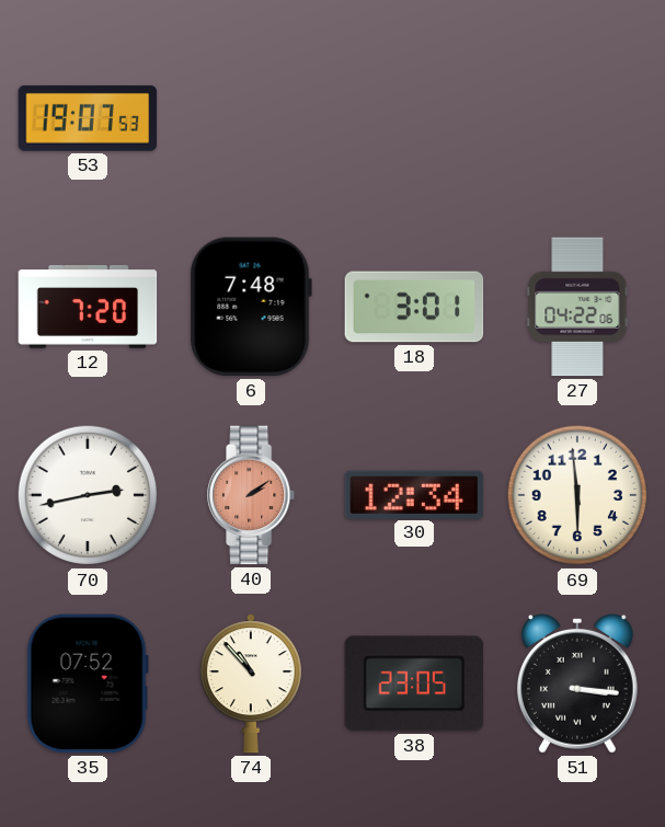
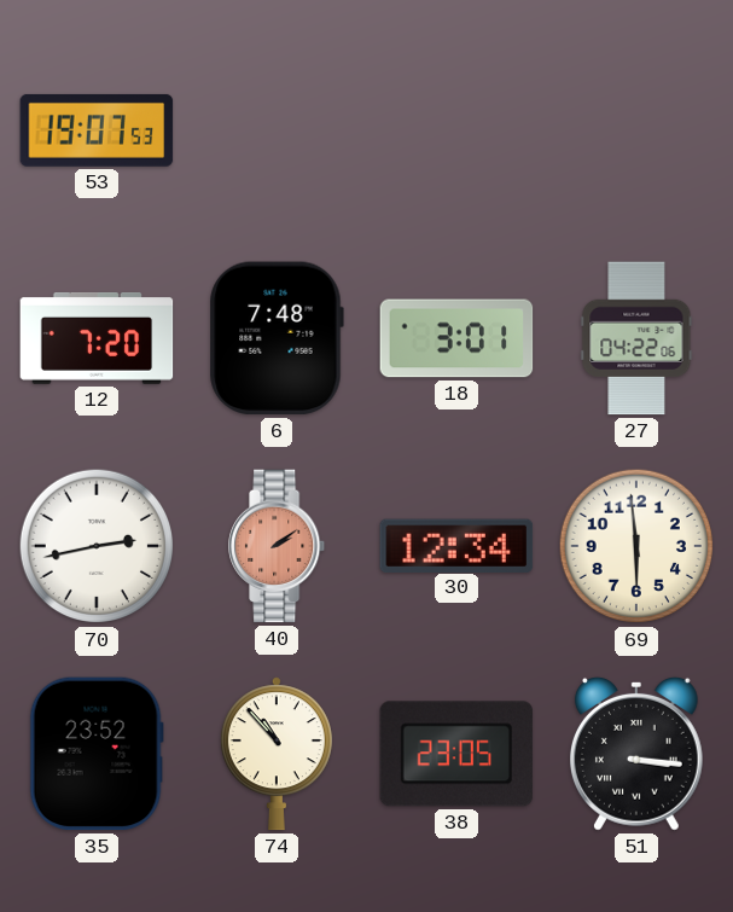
35: 07:52 -> 23:52 (97, 754)
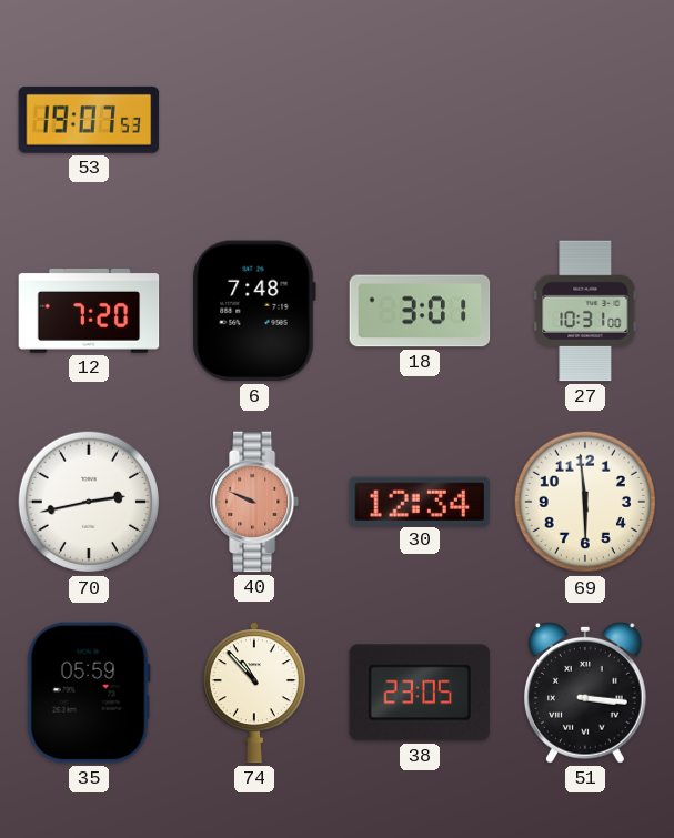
27: 04:22 -> 10:31 (585, 311)
40: 2:09 -> 9:49 (255, 502)
35: 23:52 -> 05:59 (89, 693)
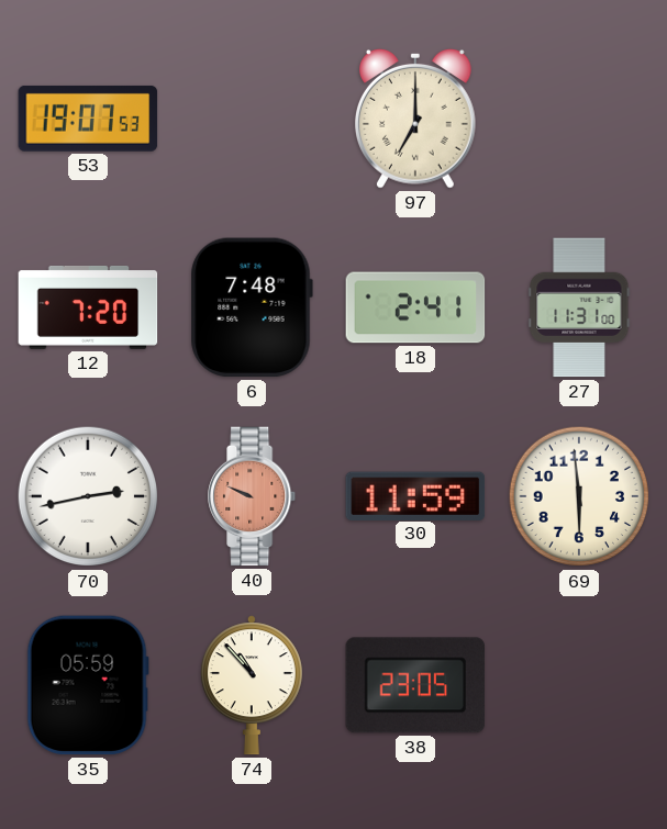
97: none -> 7:00 (416, 119)
18: 3:01 -> 2:41 (415, 307)
27: 10:31 -> 11:31 (579, 307)
30: 12:34 -> 11:59 (415, 495)
51: 3:16 -> none (586, 693)
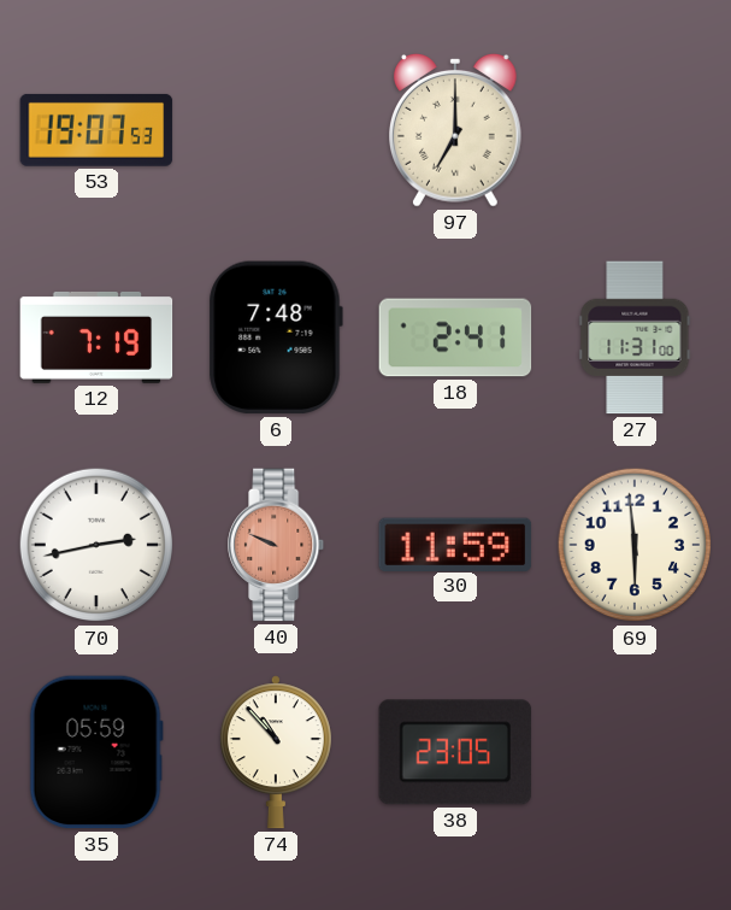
12: 7:20 -> 7:19 (96, 337)
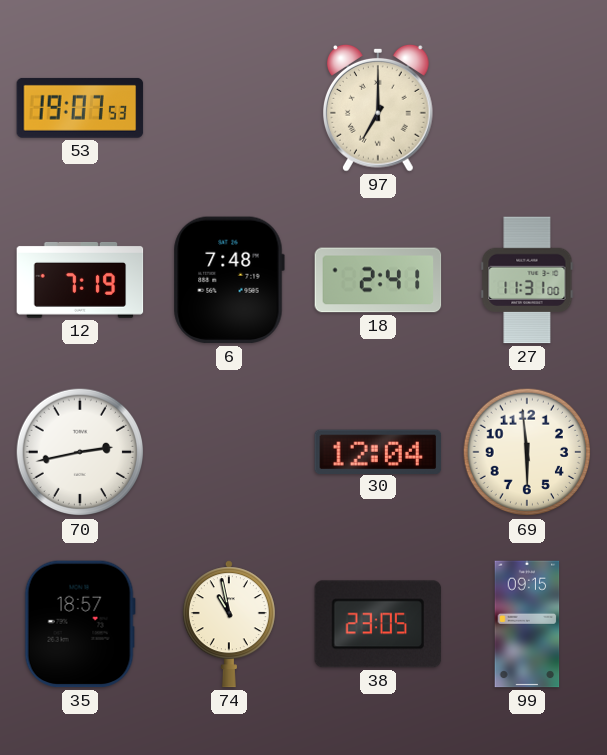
40: 9:49 -> none (277, 545)
30: 11:59 -> 12:04 (378, 451)
35: 05:59 -> 18:57 (80, 624)
74: 10:53 -> 10:58 (229, 624)
99: none -> 09:15 (527, 624)
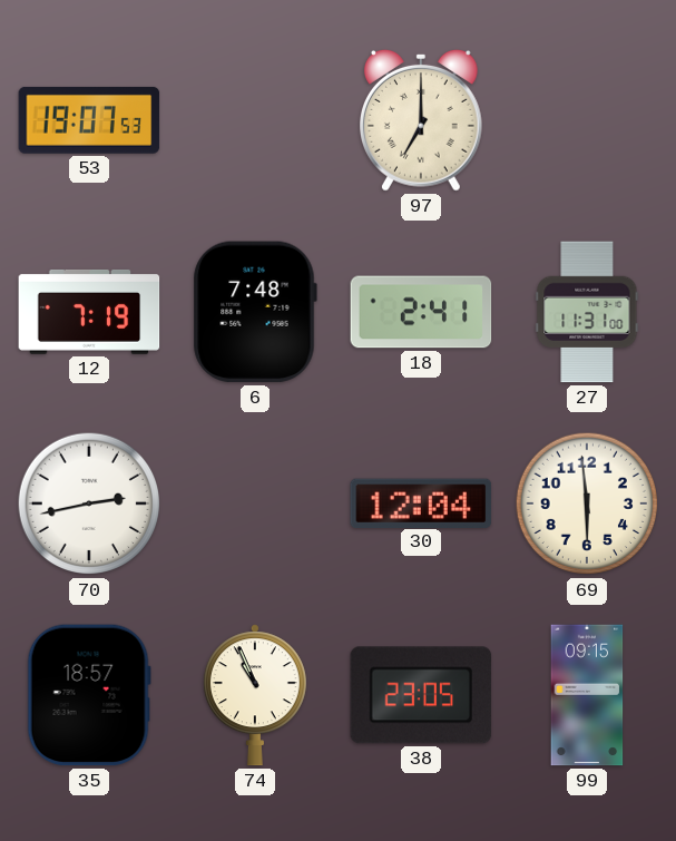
74: 10:58 -> 10:56 (255, 695)
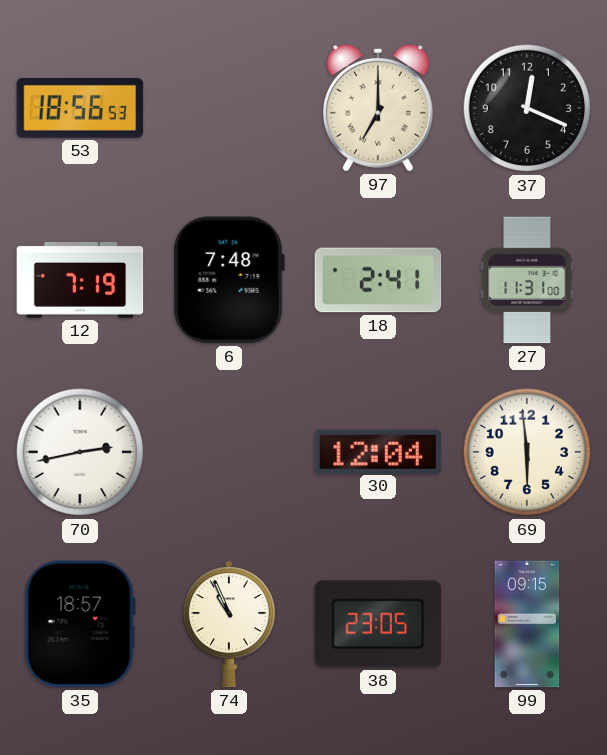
53: 19:07 -> 18:56 (80, 108)
37: none -> 12:19 (526, 108)
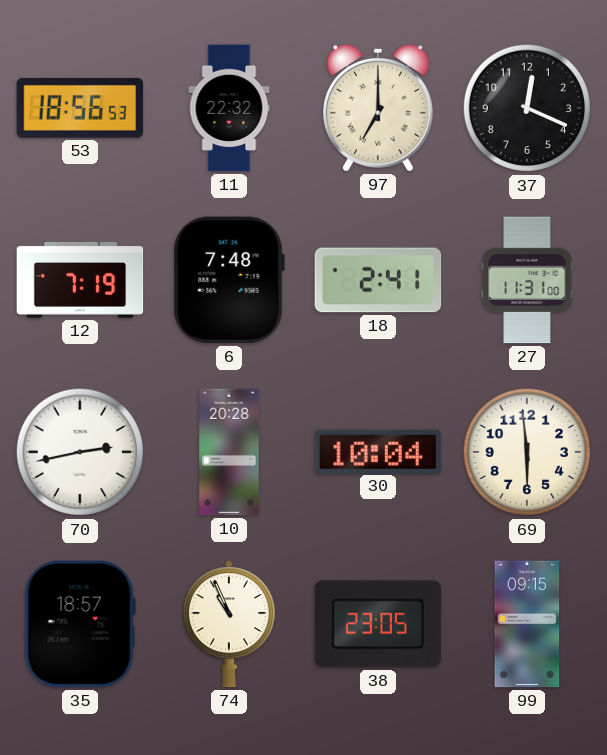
11: none -> 22:32 (229, 108)
10: none -> 20:28 (229, 452)
30: 12:04 -> 10:04 (378, 451)
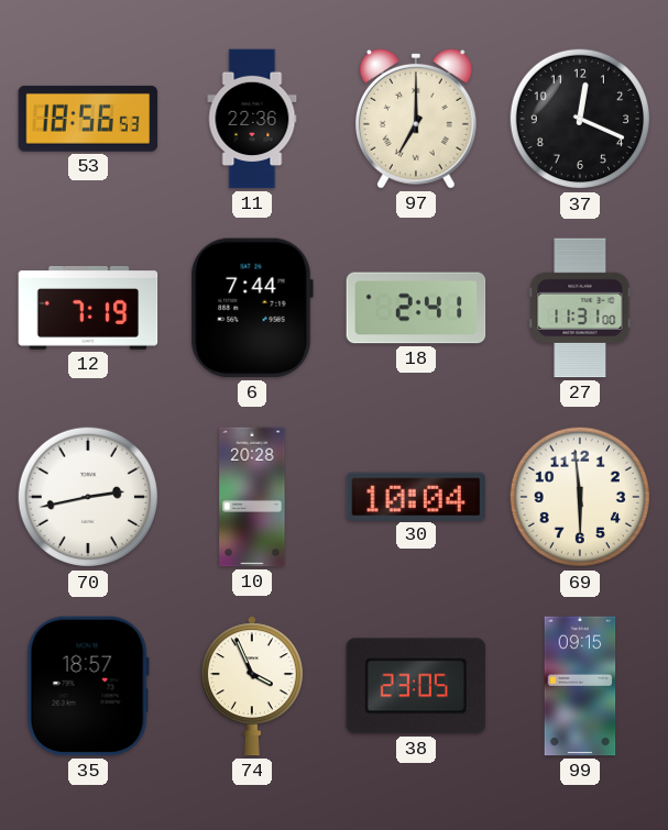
11: 22:32 -> 22:36 (252, 119)
6: 7:48 -> 7:44 (252, 308)
74: 10:56 -> 3:56 (252, 686)
